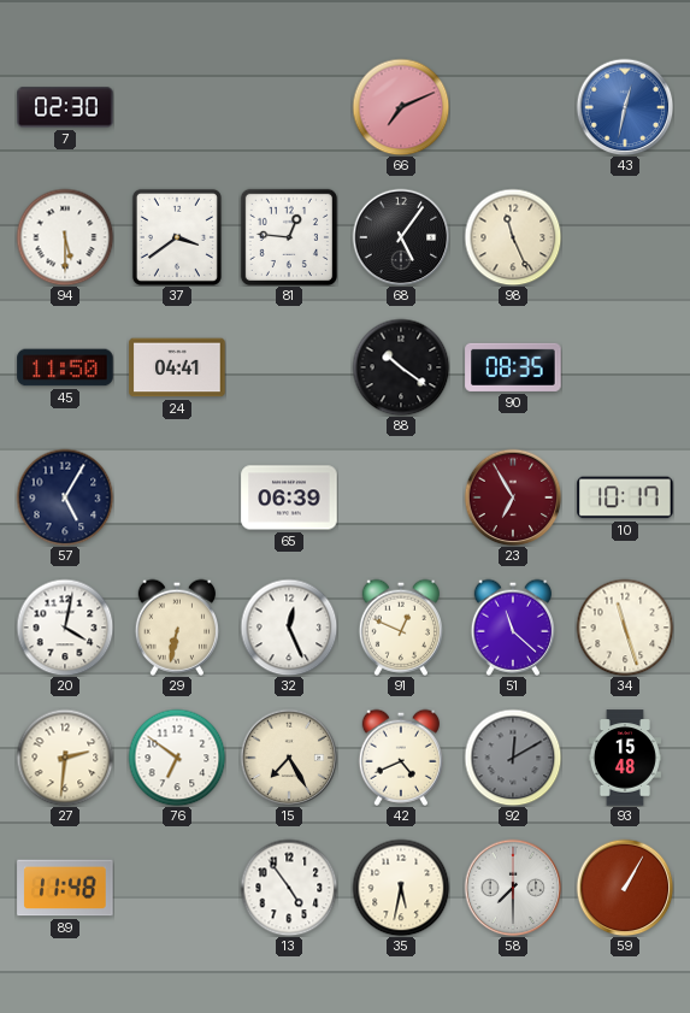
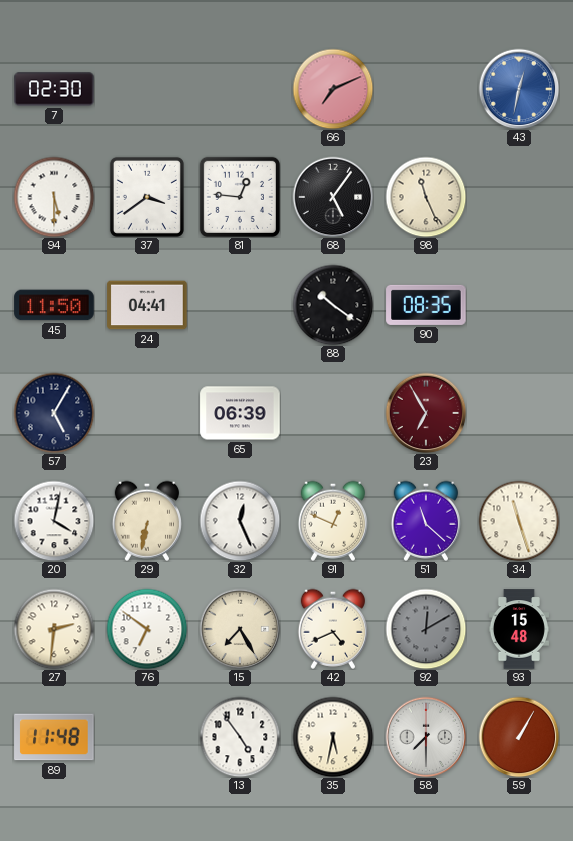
10: 10:17 -> none (625, 497)
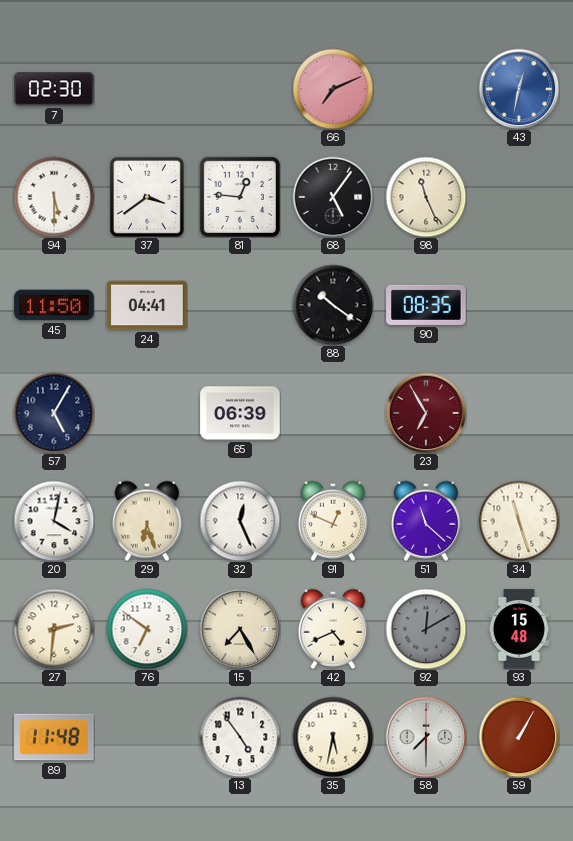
29: 6:32 -> 6:27 (146, 521)
